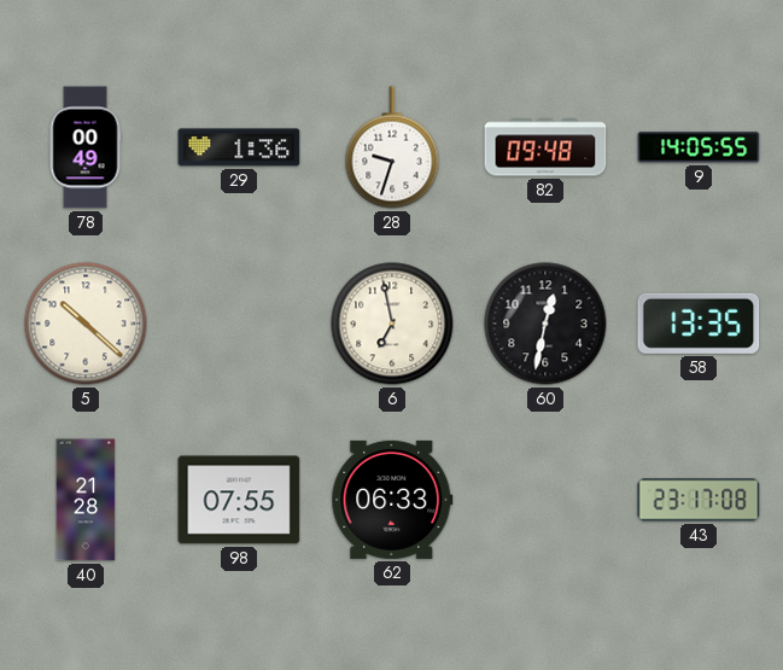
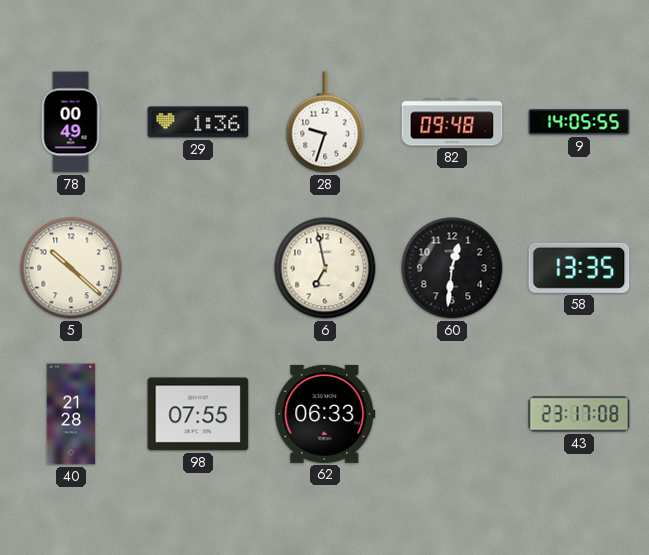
60: 12:32 -> 12:31 (452, 268)
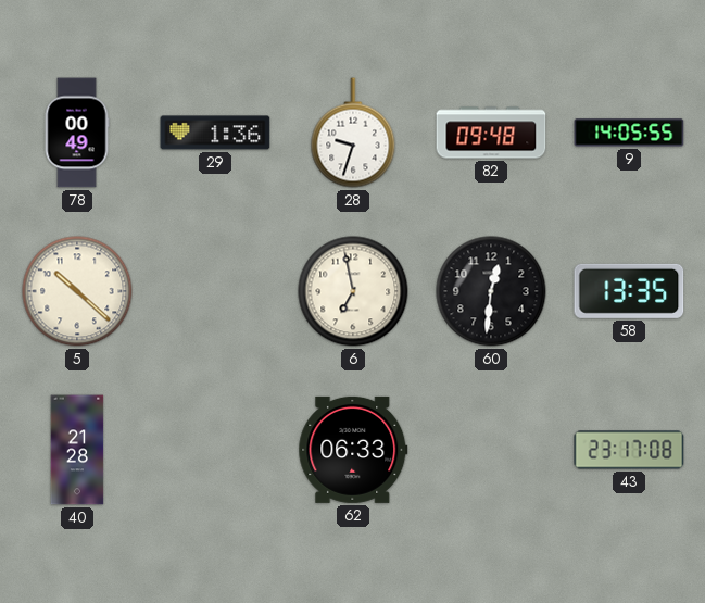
98: 07:55 -> none (198, 414)
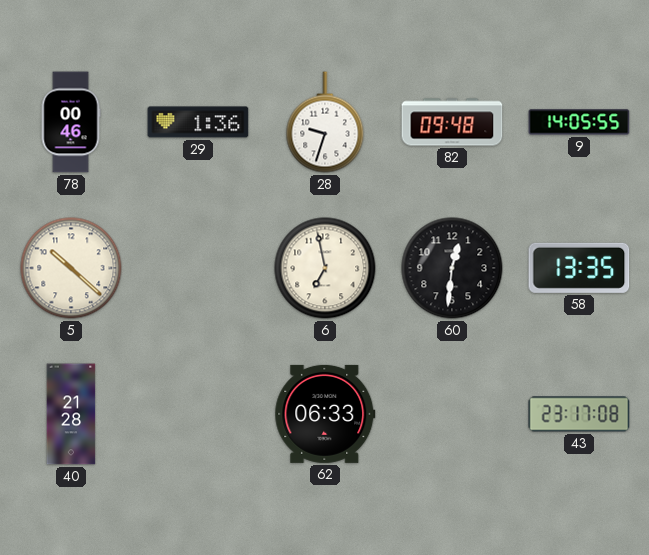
78: 00:49 -> 00:46 (71, 122)
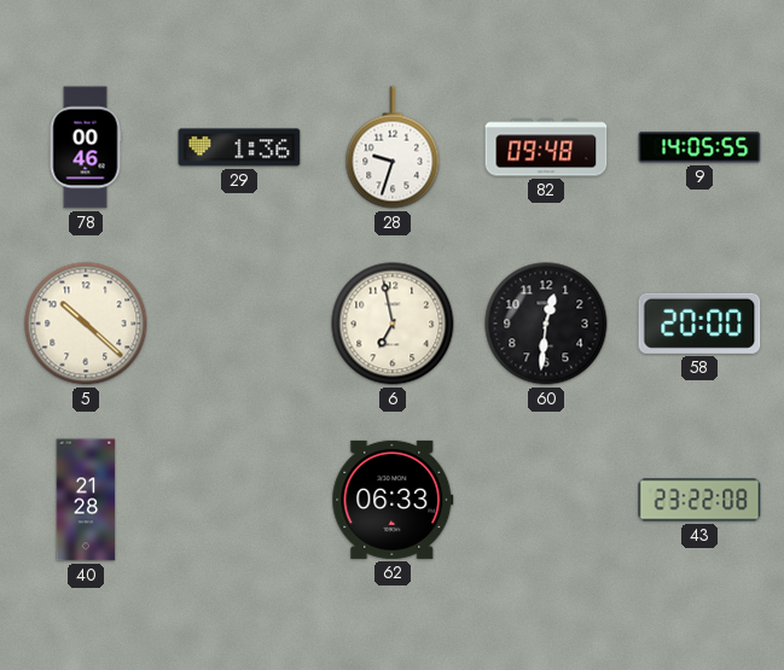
58: 13:35 -> 20:00 (699, 324)
43: 23:17 -> 23:22 (699, 500)
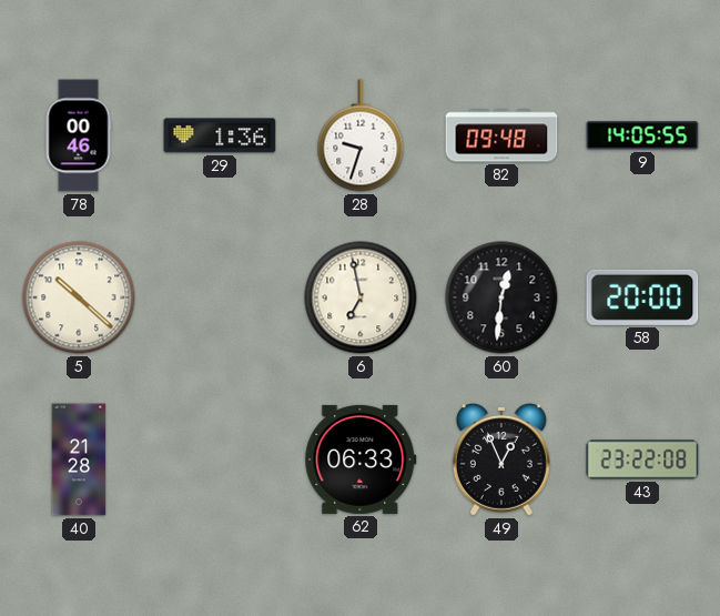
49: none -> 12:56 (501, 460)
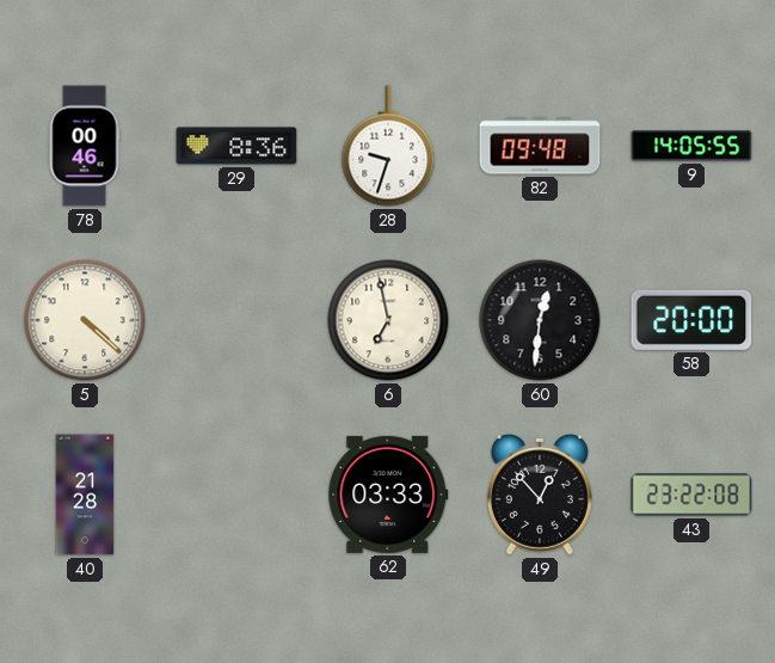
29: 1:36 -> 8:36 (236, 146)
5: 10:22 -> 4:22 (85, 320)
62: 06:33 -> 03:33 (388, 495)
49: 12:56 -> 12:53 (540, 495)
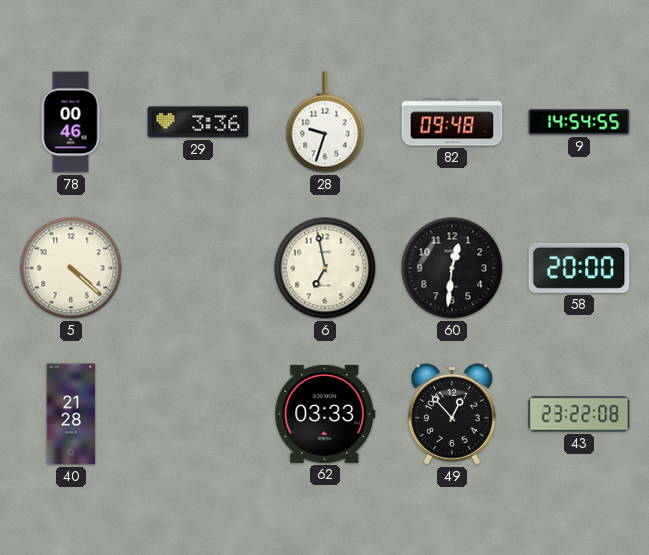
29: 8:36 -> 3:36 (198, 122)
9: 14:05 -> 14:54 (579, 122)
